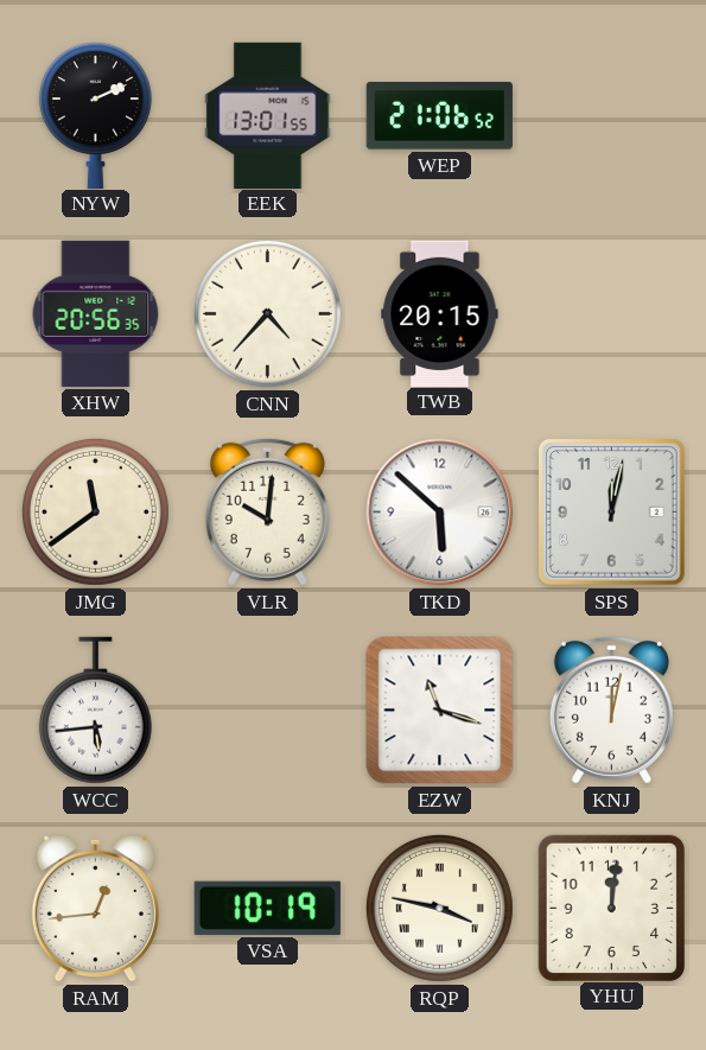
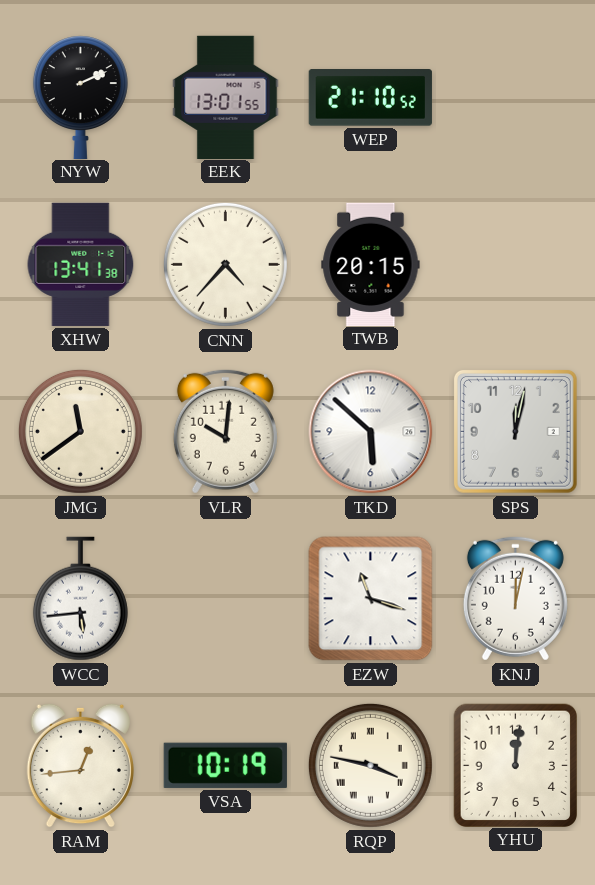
WEP: 21:06 -> 21:10 (370, 98)
XHW: 20:56 -> 13:41 (81, 264)
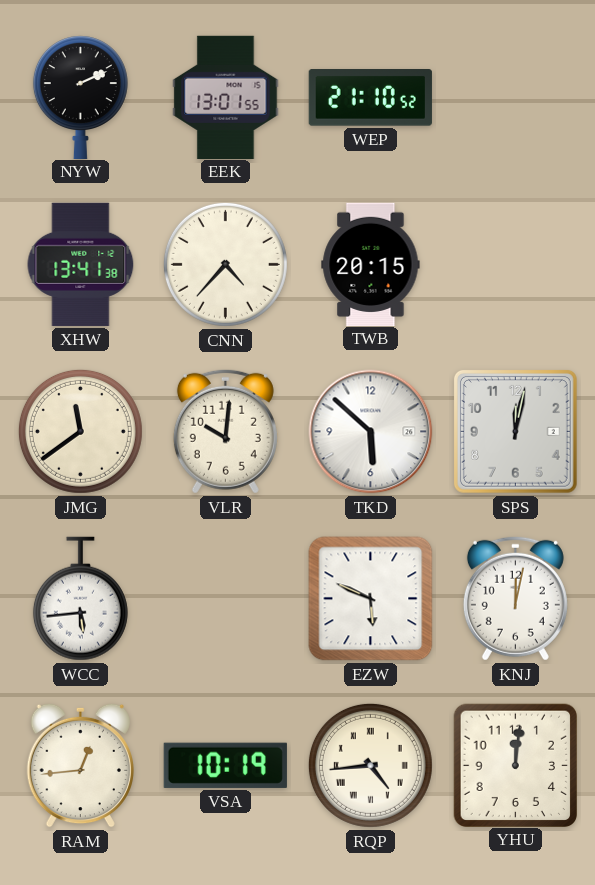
EZW: 11:18 -> 5:49 (371, 599)
RQP: 3:47 -> 4:44 (370, 765)
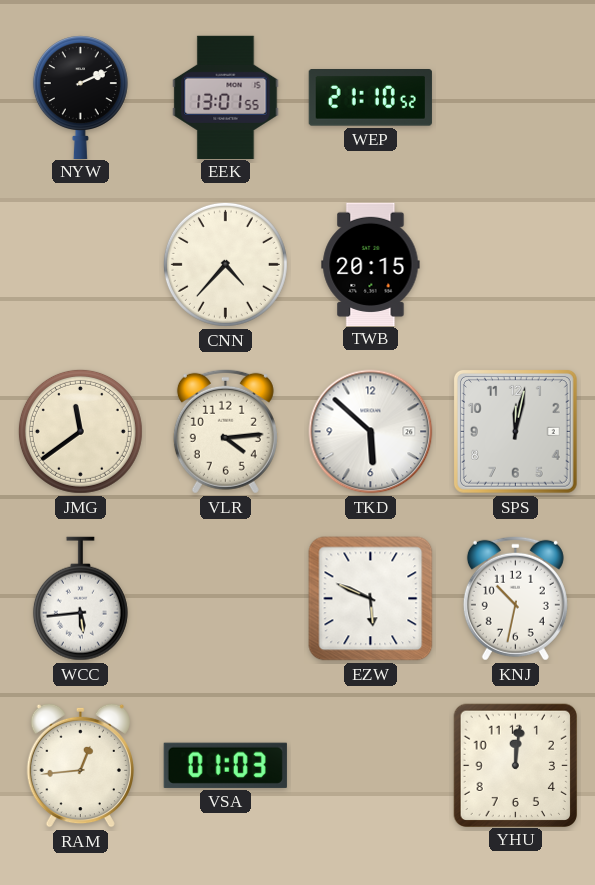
XHW: 13:41 -> none (81, 264)
VLR: 10:01 -> 4:14 (225, 431)
KNJ: 12:02 -> 10:32 (515, 598)
VSA: 10:19 -> 01:03 (225, 765)
RQP: 4:44 -> none (370, 765)
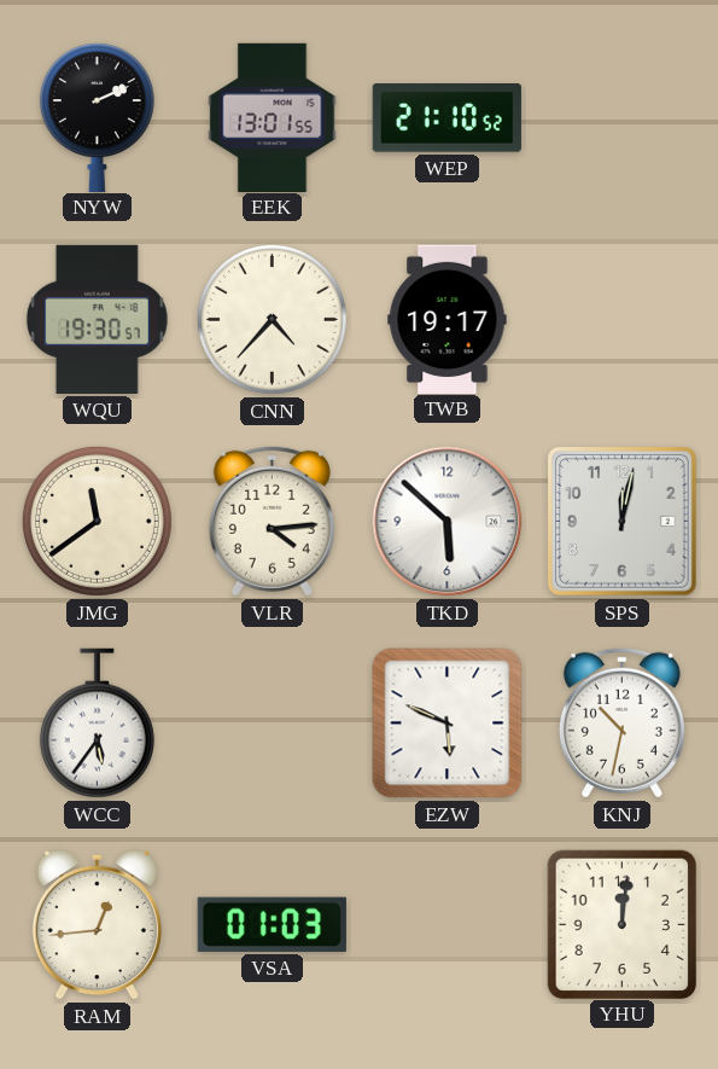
WQU: none -> 19:30 (97, 319)
TWB: 20:15 -> 19:17 (448, 319)
WCC: 5:44 -> 5:36 (97, 724)
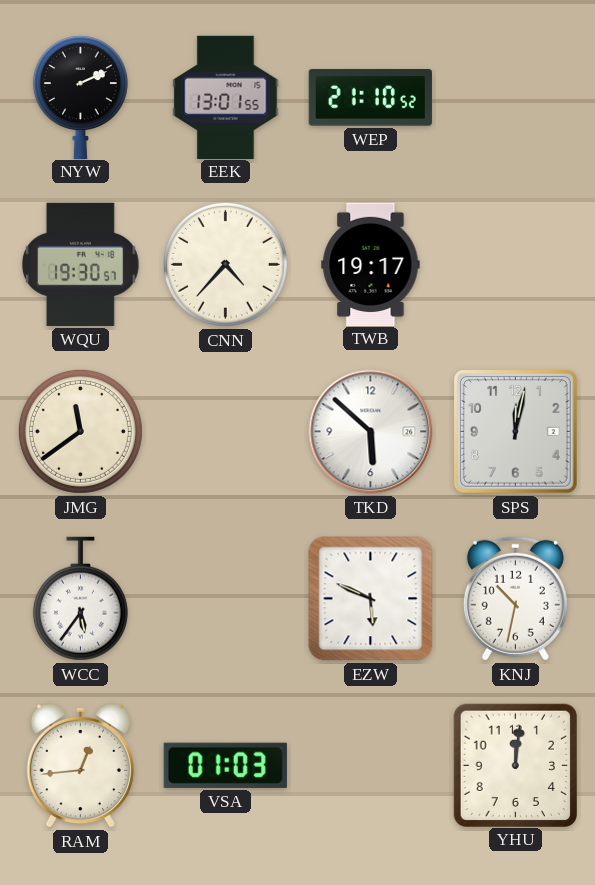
VLR: 4:14 -> none (272, 521)
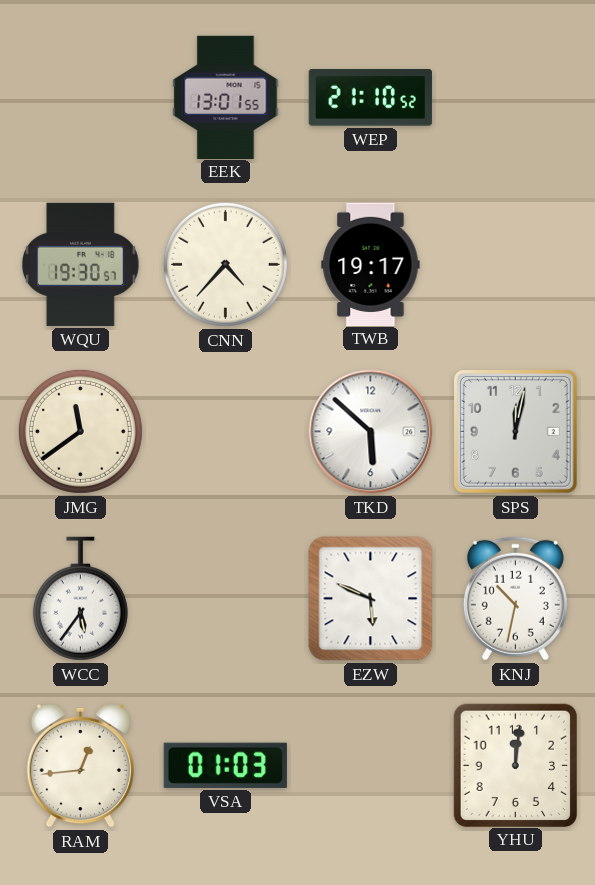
NYW: 2:11 -> none (80, 97)
